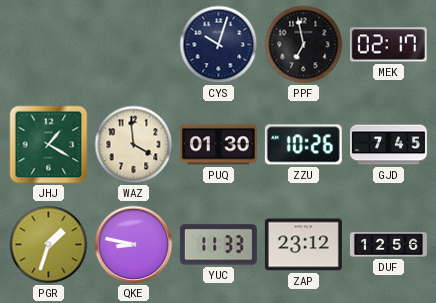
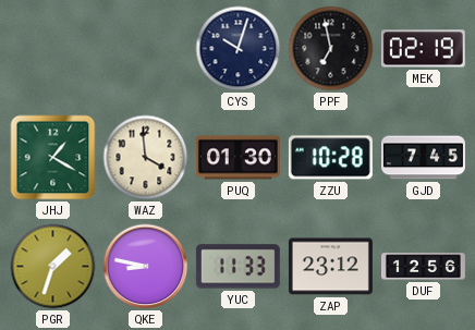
MEK: 02:17 -> 02:19 (423, 49)
ZZU: 10:26 -> 10:28 (330, 158)
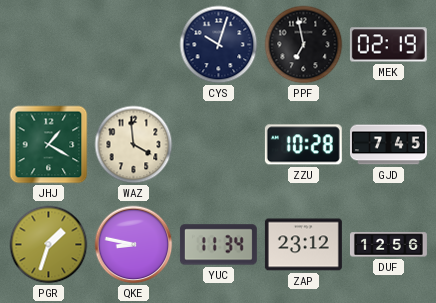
PUQ: 01:30 -> none (237, 158)
YUC: 11:33 -> 11:34 (218, 245)
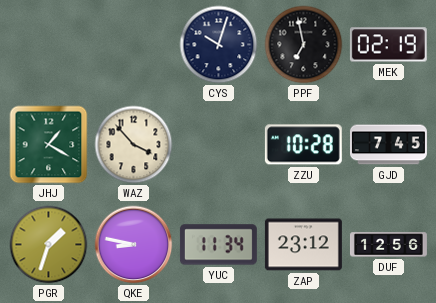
WAZ: 3:59 -> 3:53 (134, 145)
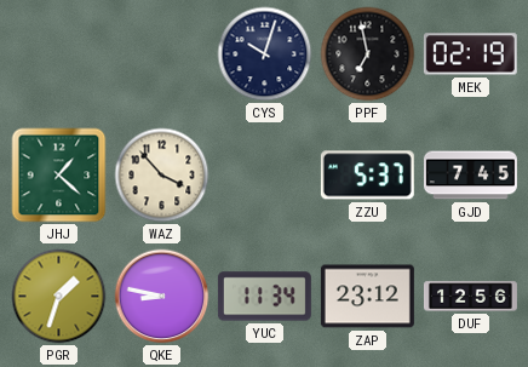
JHJ: 1:20 -> 1:22 (59, 176)
ZZU: 10:28 -> 5:37 (367, 176)
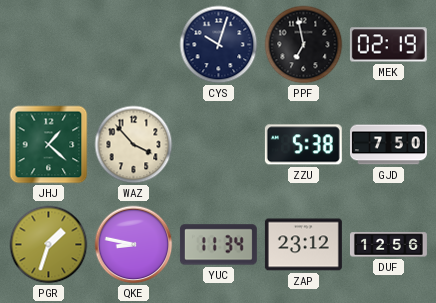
ZZU: 5:37 -> 5:38 (303, 145)
GJD: 7:45 -> 7:50 (388, 145)
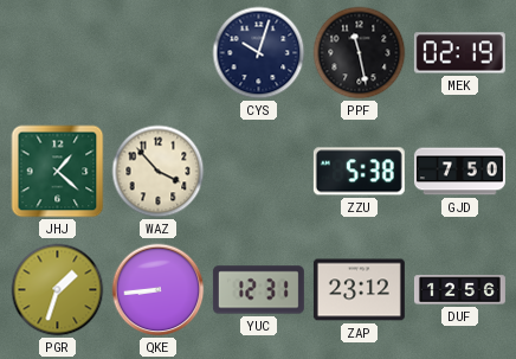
PPF: 6:58 -> 11:28 (360, 53)
QKE: 8:47 -> 8:44 (159, 290)
YUC: 11:34 -> 12:31 (258, 290)
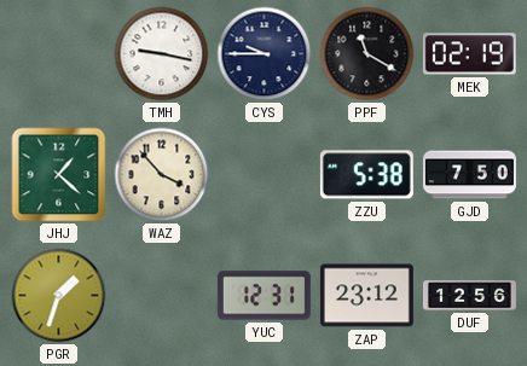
TMH: none -> 9:17 (162, 54)
CYS: 10:03 -> 9:45 (265, 54)
PPF: 11:28 -> 11:20 (367, 54)
QKE: 8:44 -> none (159, 290)
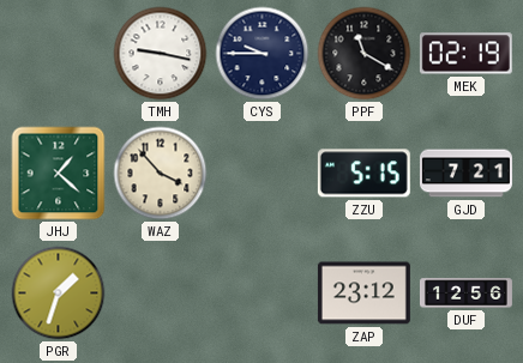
ZZU: 5:38 -> 5:15 (363, 174)
GJD: 7:50 -> 7:21 (465, 174)
YUC: 12:31 -> none (263, 296)
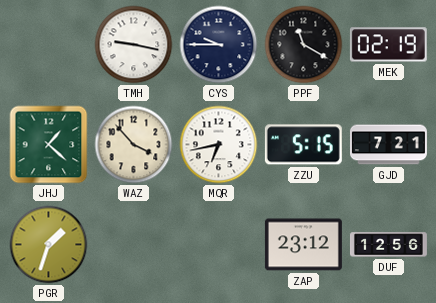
MQR: none -> 6:43 (219, 145)
